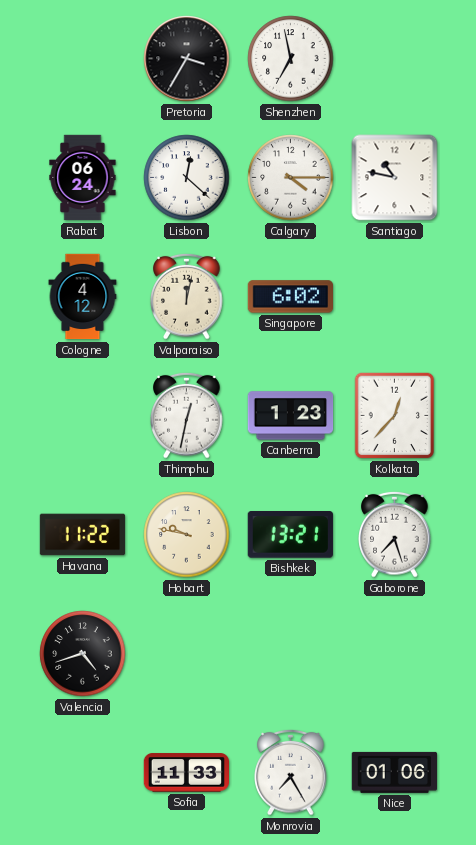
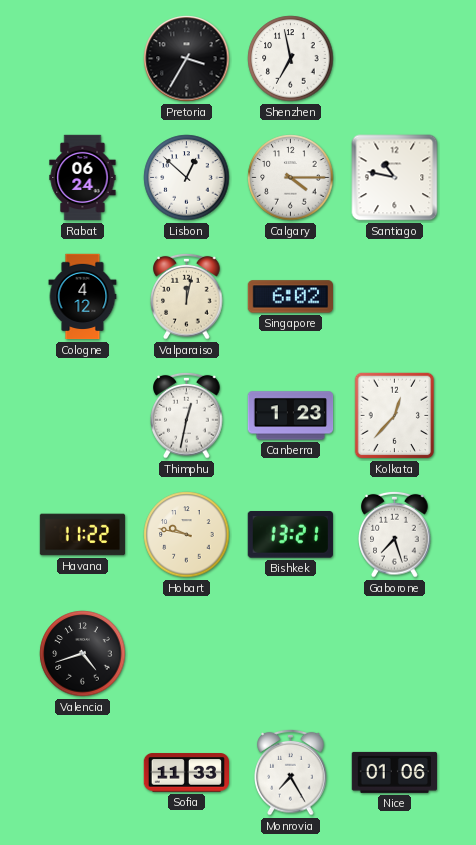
Lisbon: 12:22 -> 12:52 (187, 178)
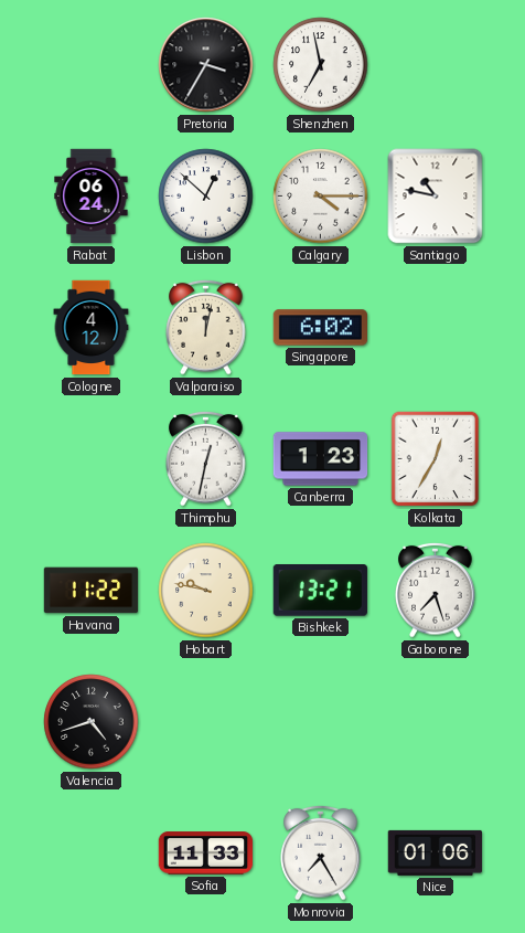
Kolkata: 12:37 -> 12:35 (436, 459)
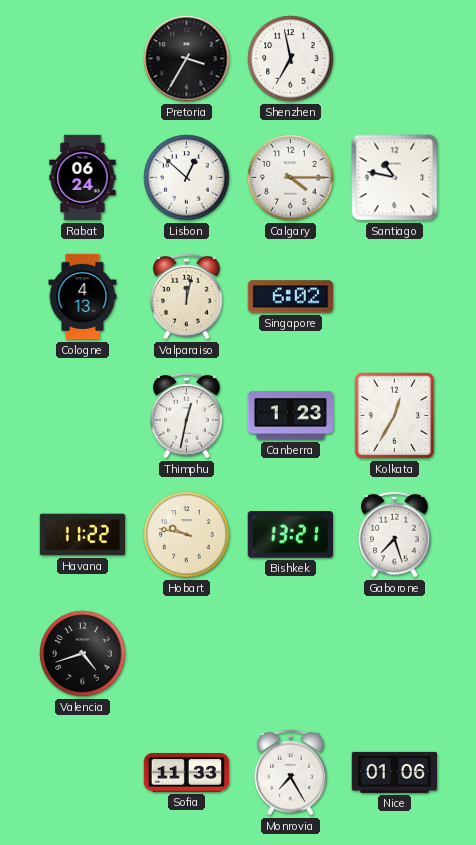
Cologne: 4:12 -> 4:13 (83, 297)
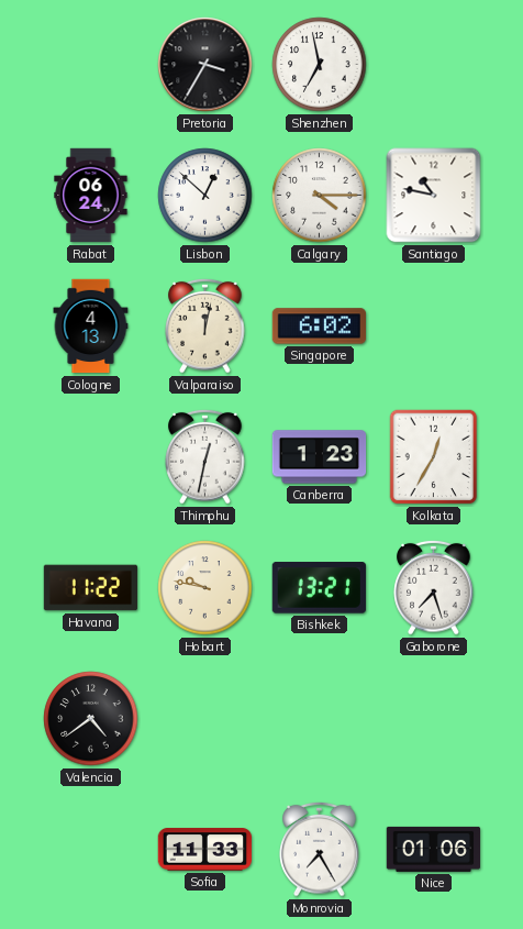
Valencia: 4:42 -> 4:39 (91, 719)
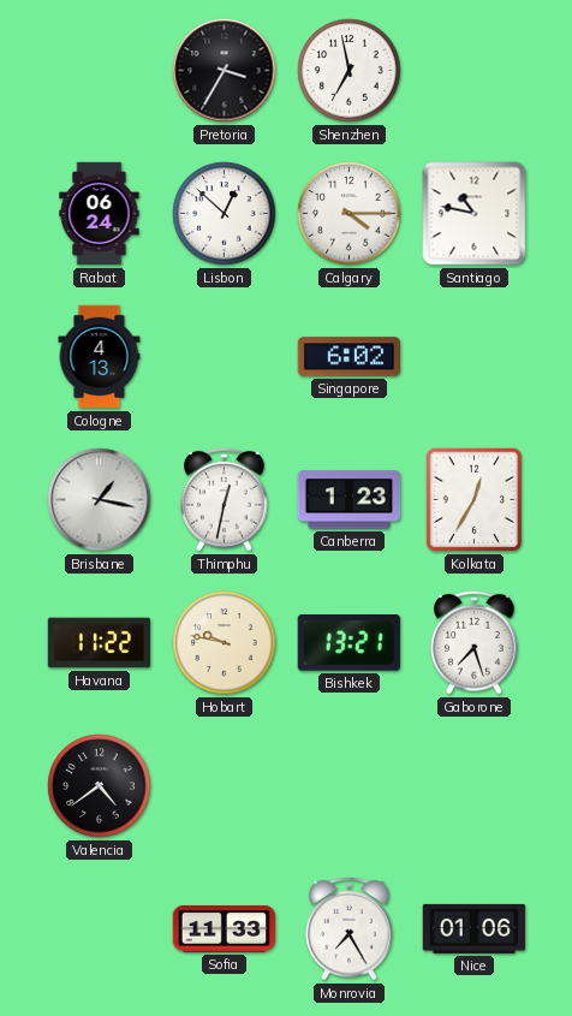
Valparaiso: 12:02 -> none (205, 325)
Brisbane: none -> 1:17 (100, 500)
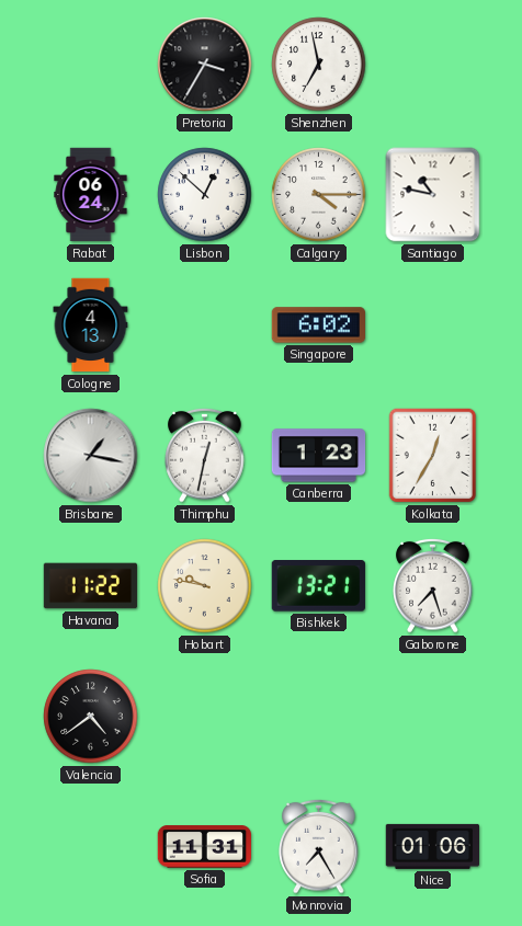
Sofia: 11:33 -> 11:31 (205, 847)
